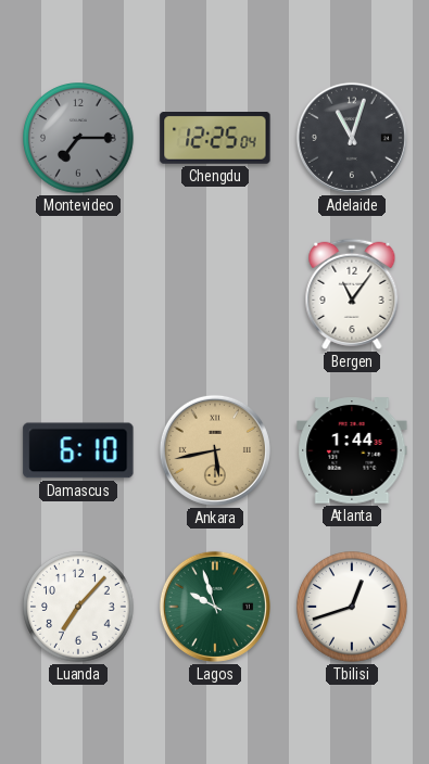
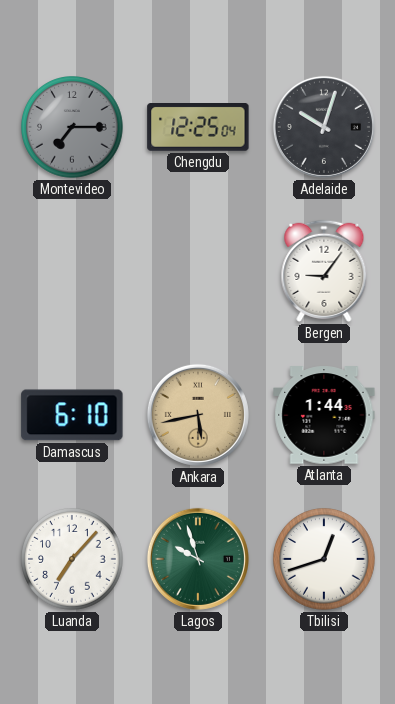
Adelaide: 11:03 -> 10:03 (324, 127)
Bergen: 11:06 -> 9:06 (324, 271)
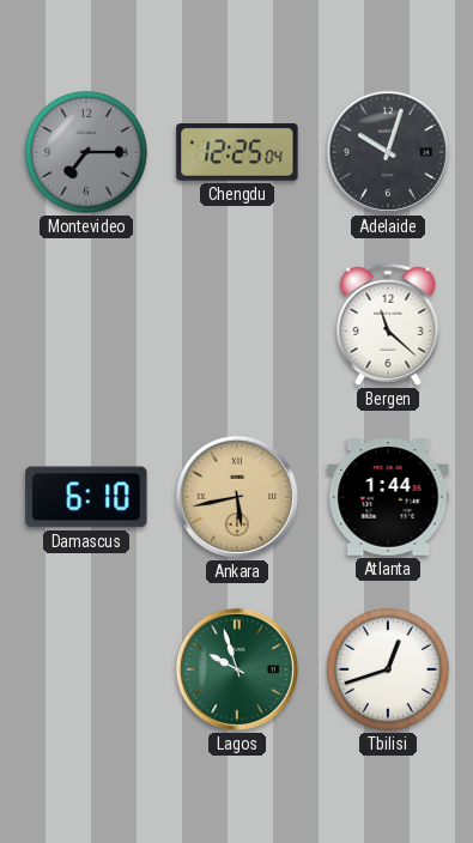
Bergen: 9:06 -> 11:22 (388, 325)
Luanda: 7:07 -> none (72, 559)
